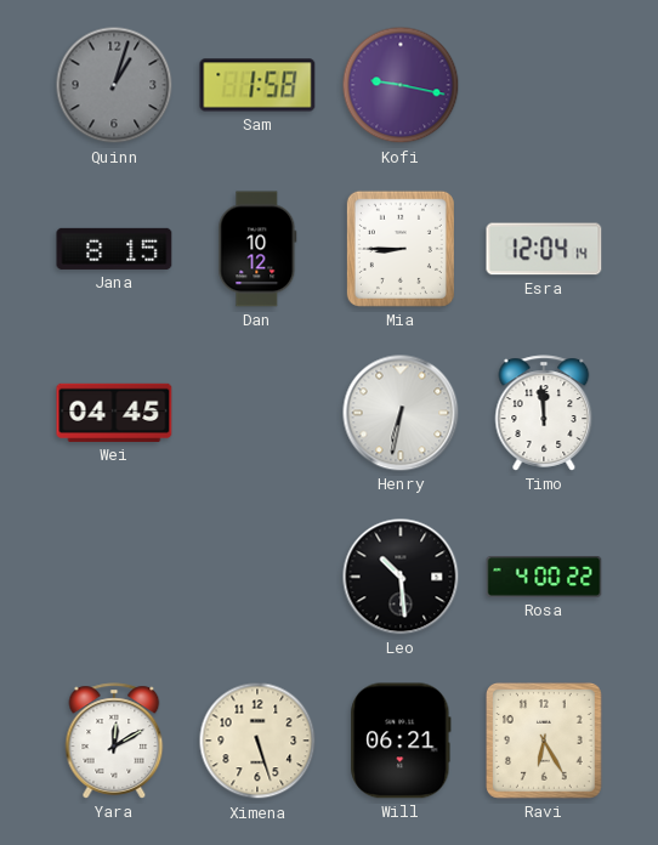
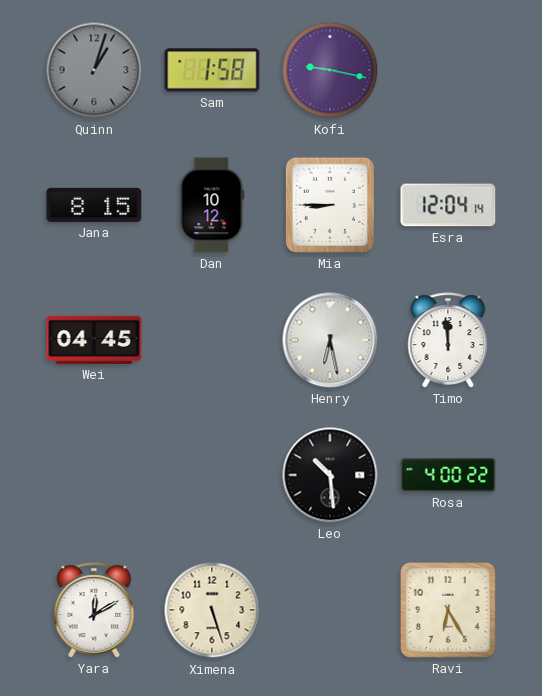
Henry: 6:32 -> 6:28 (330, 340)
Will: 06:21 -> none (401, 741)
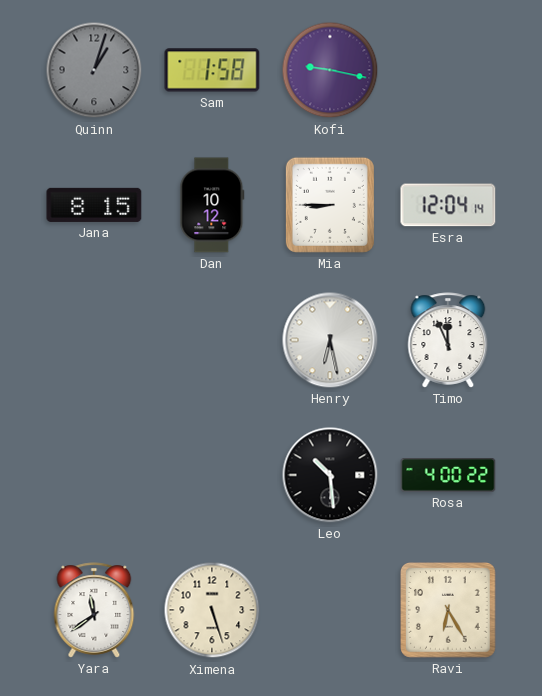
Wei: 04:45 -> none (94, 340)
Timo: 11:59 -> 11:56 (448, 340)
Yara: 12:10 -> 11:39 (94, 610)
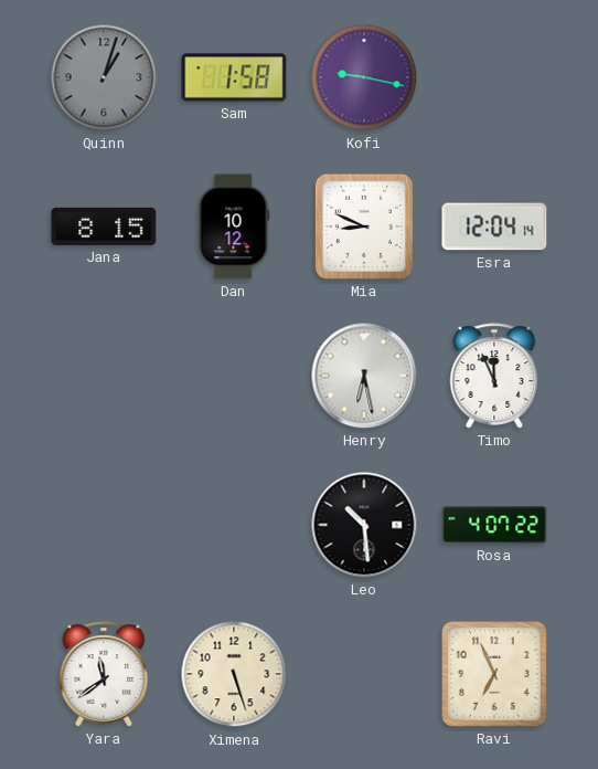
Mia: 8:45 -> 8:49 (364, 227)
Rosa: 4:00 -> 4:07 (494, 525)
Ravi: 6:25 -> 6:56 (495, 675)
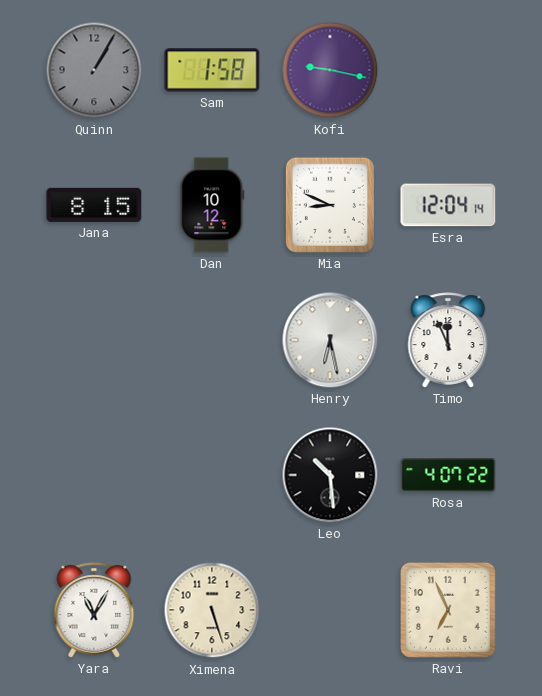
Quinn: 1:03 -> 1:05 (94, 70)
Yara: 11:39 -> 11:05 (94, 610)
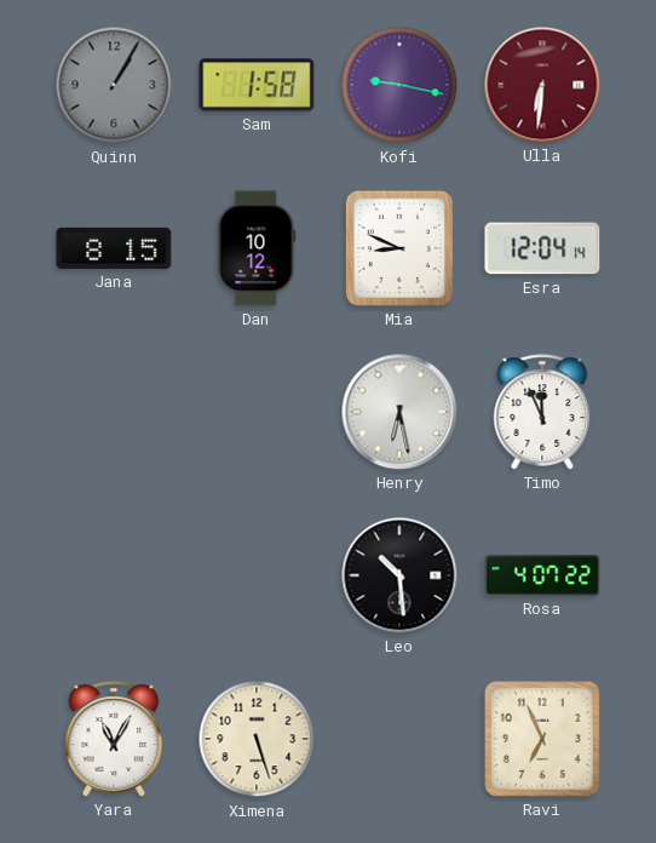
Ulla: none -> 6:31 (542, 85)
